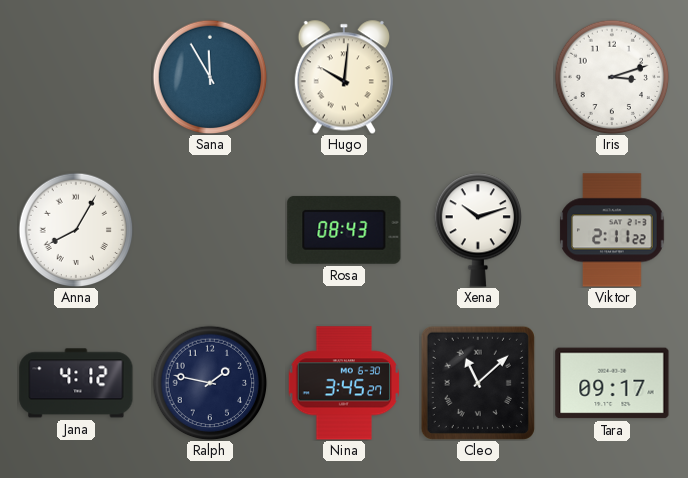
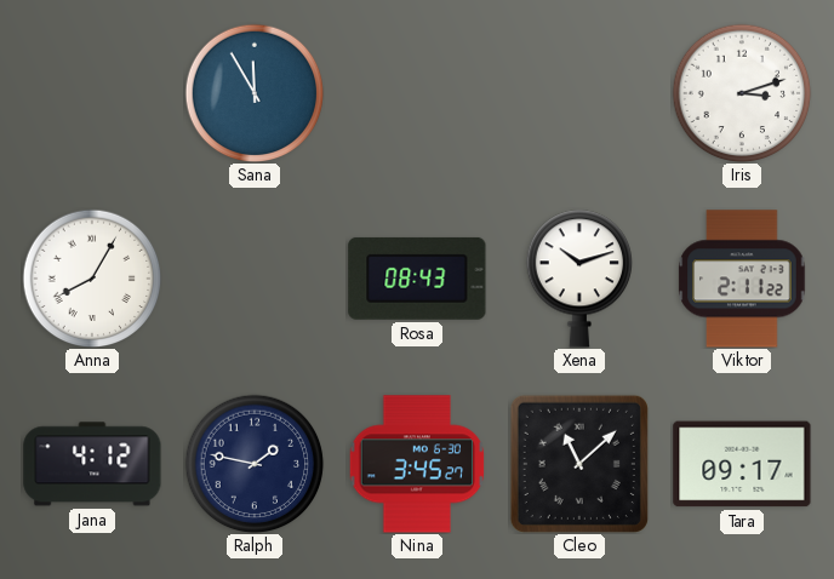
Hugo: 10:01 -> none (344, 77)
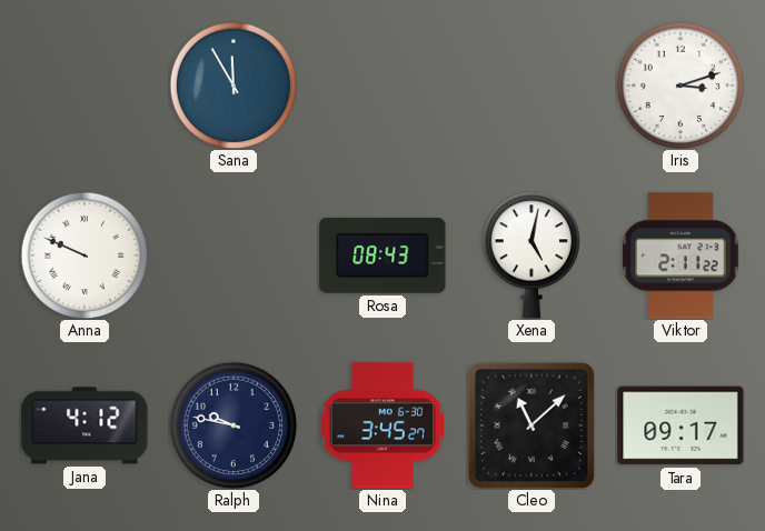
Anna: 8:05 -> 9:49 (85, 256)
Xena: 10:12 -> 5:02 (530, 256)
Ralph: 1:47 -> 9:47 (234, 425)
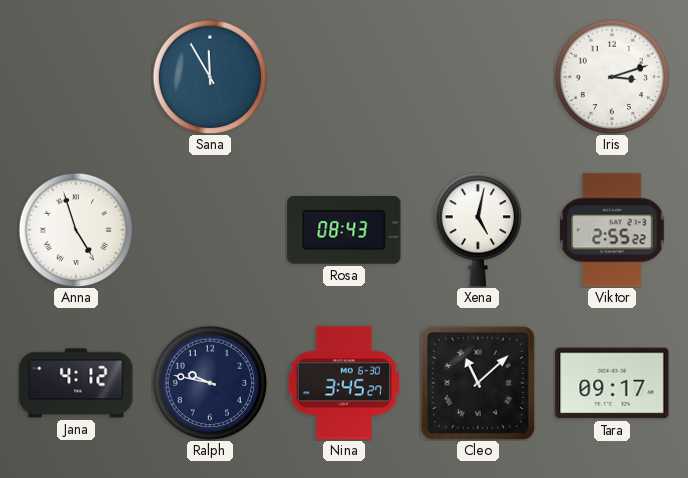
Anna: 9:49 -> 4:57 (76, 230)
Viktor: 2:11 -> 2:55 (612, 230)
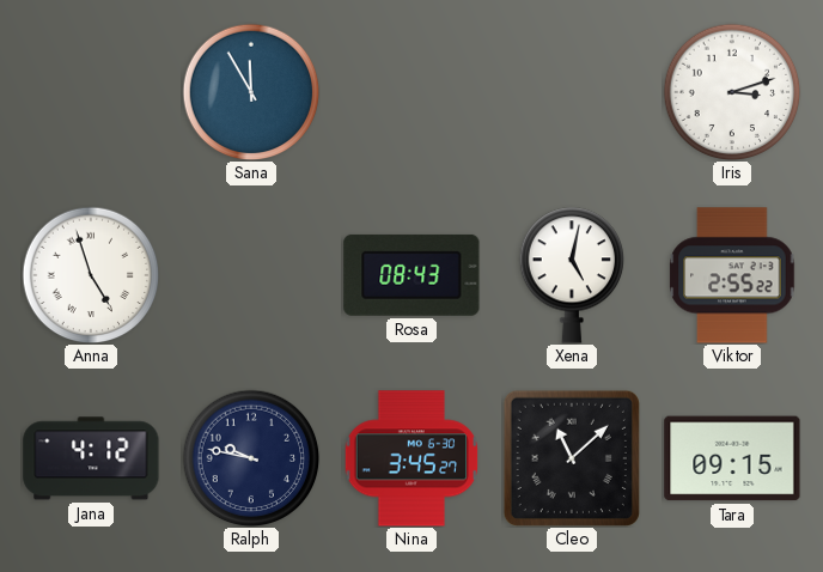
Tara: 09:17 -> 09:15 (732, 458)
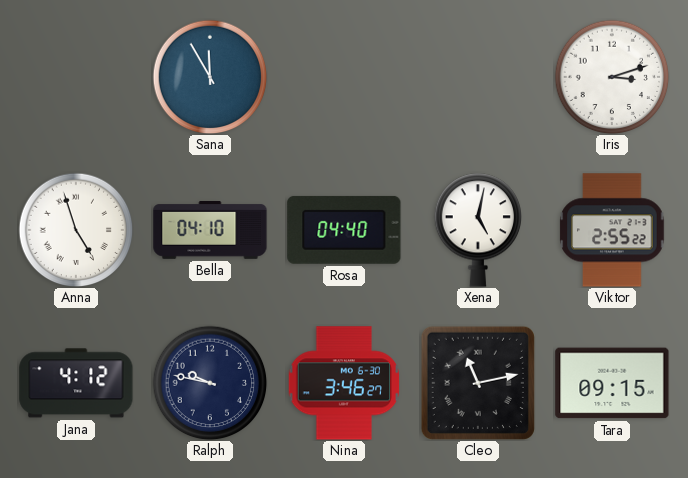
Bella: none -> 04:10 (210, 231)
Rosa: 08:43 -> 04:40 (344, 230)
Nina: 3:45 -> 3:46 (344, 383)
Cleo: 11:08 -> 11:13 (478, 383)
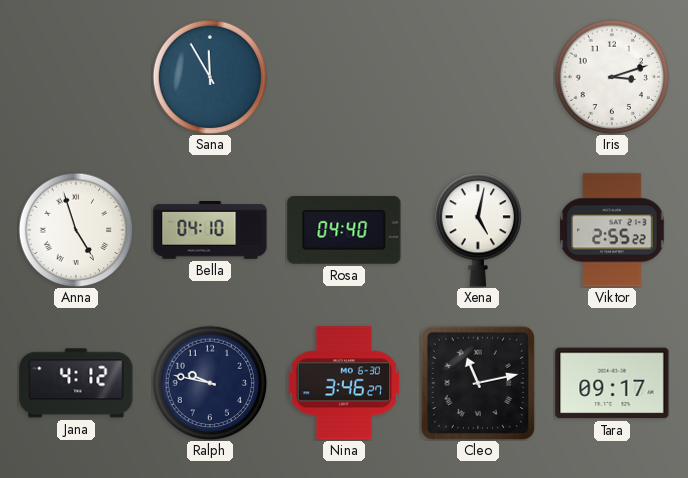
Tara: 09:15 -> 09:17 (612, 383)
